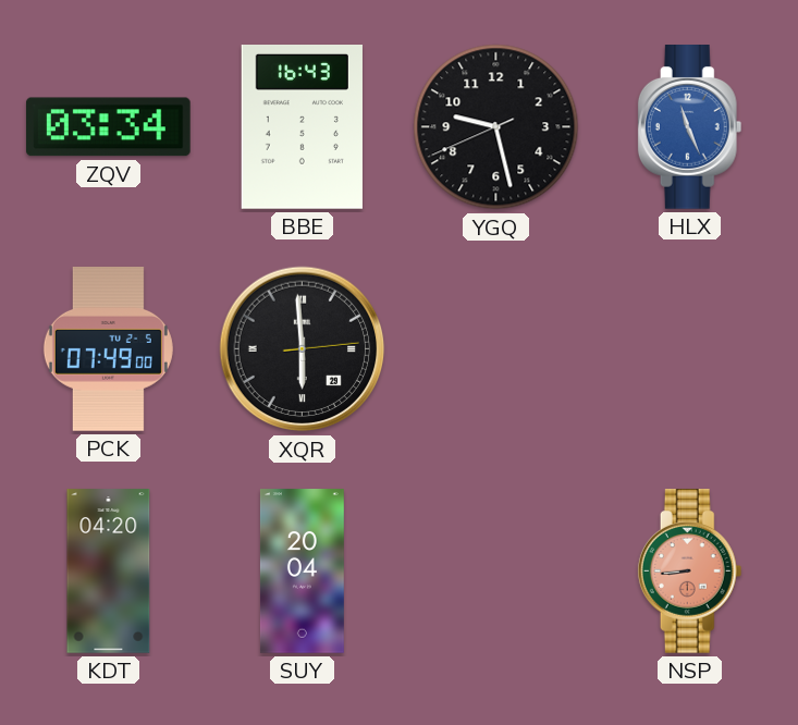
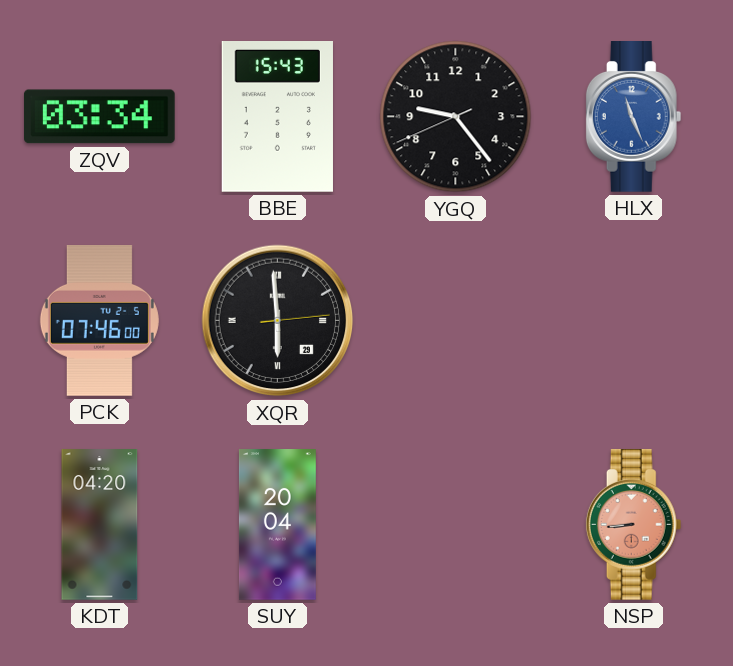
BBE: 16:43 -> 15:43 (277, 117)
YGQ: 9:27 -> 9:23 (456, 117)
PCK: 07:49 -> 07:46 (99, 321)
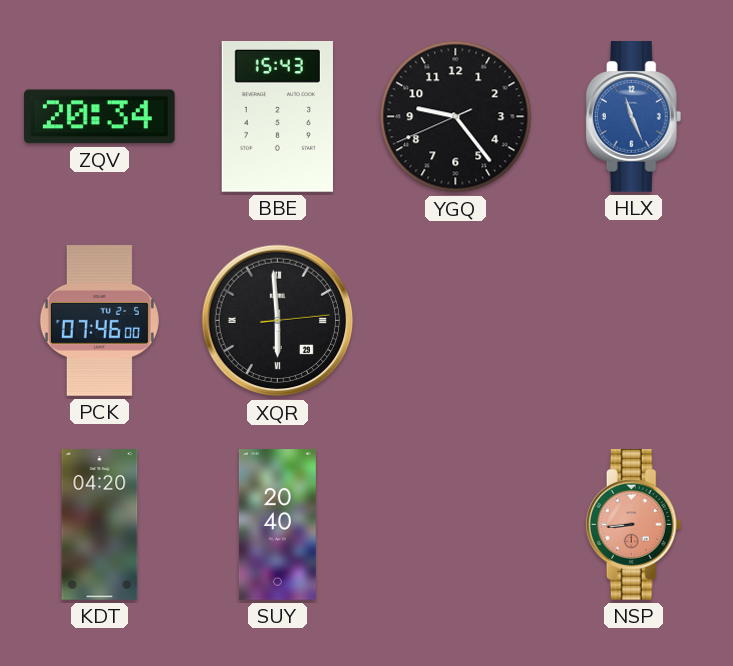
ZQV: 03:34 -> 20:34 (99, 117)
SUY: 20:04 -> 20:40 (277, 525)
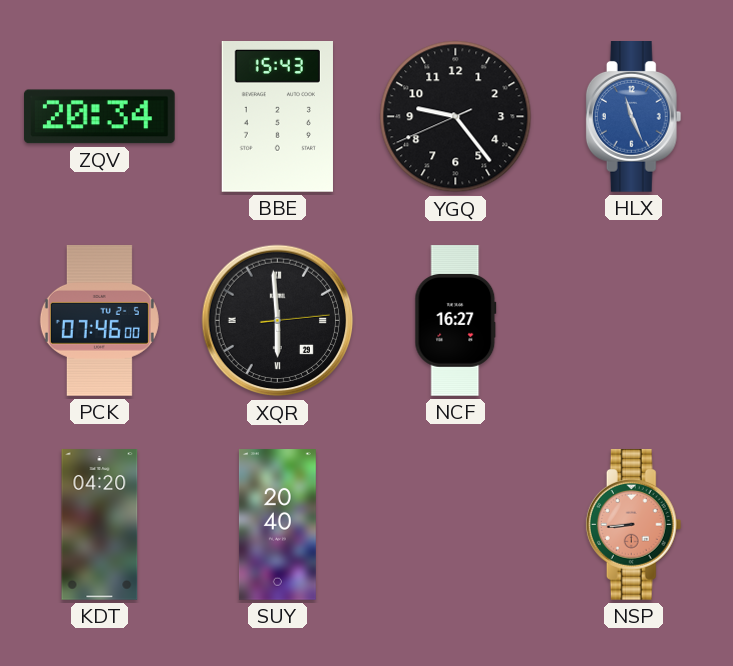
NCF: none -> 16:27 (456, 321)
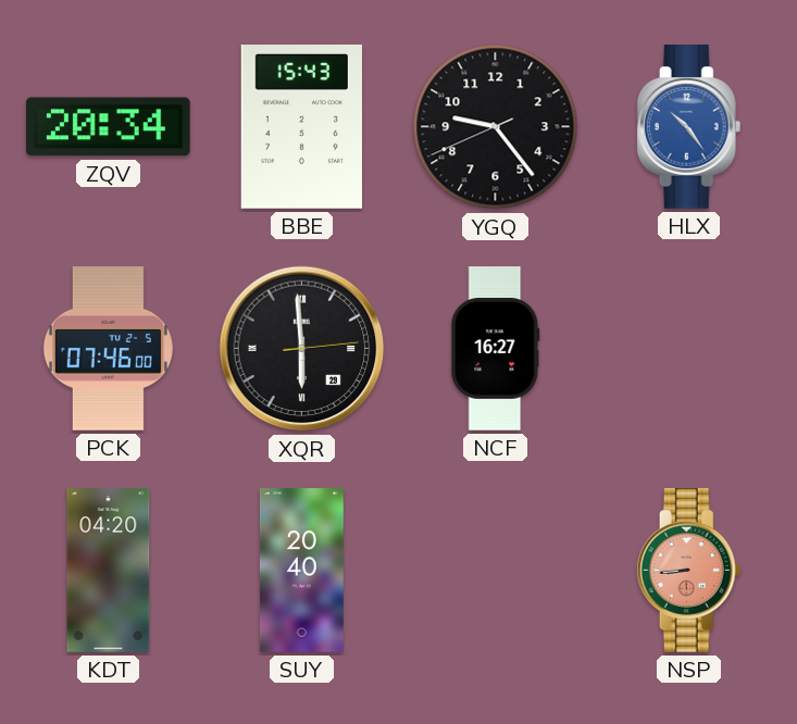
HLX: 11:26 -> 10:24 (689, 127)
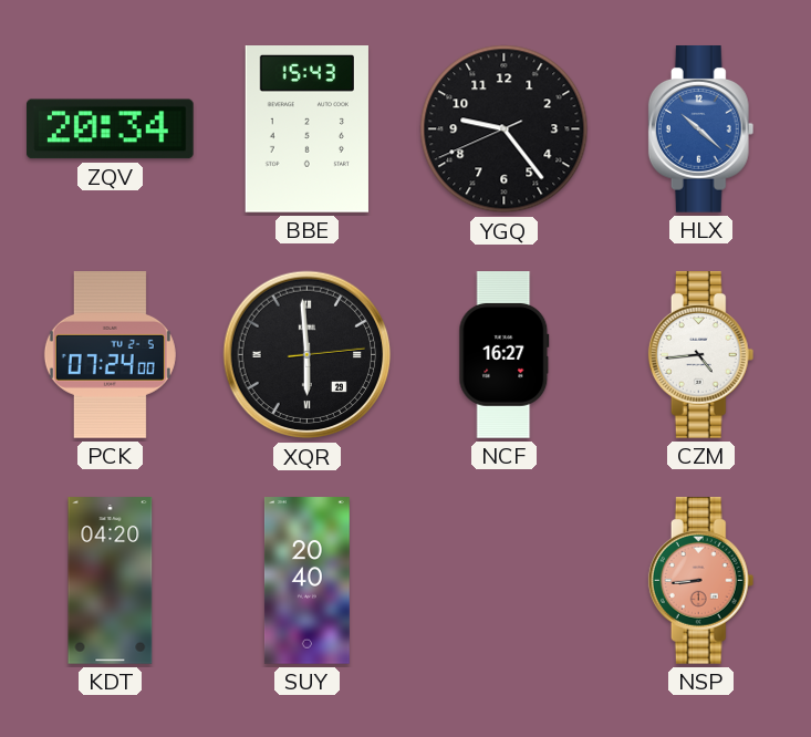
HLX: 10:24 -> 10:22 (701, 129)
PCK: 07:46 -> 07:24 (110, 355)
CZM: none -> 4:44 (701, 355)
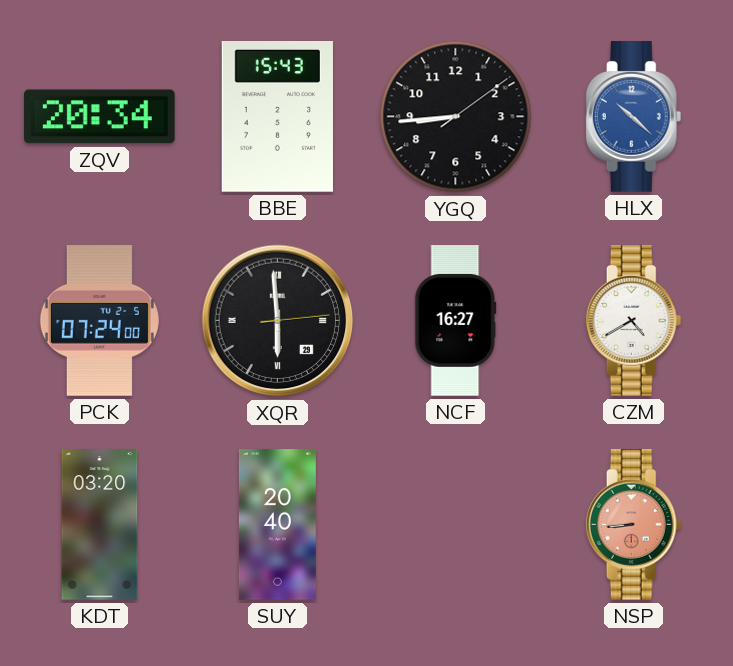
YGQ: 9:23 -> 8:44 (456, 117)
CZM: 4:44 -> 4:40 (634, 321)
KDT: 04:20 -> 03:20 (100, 525)
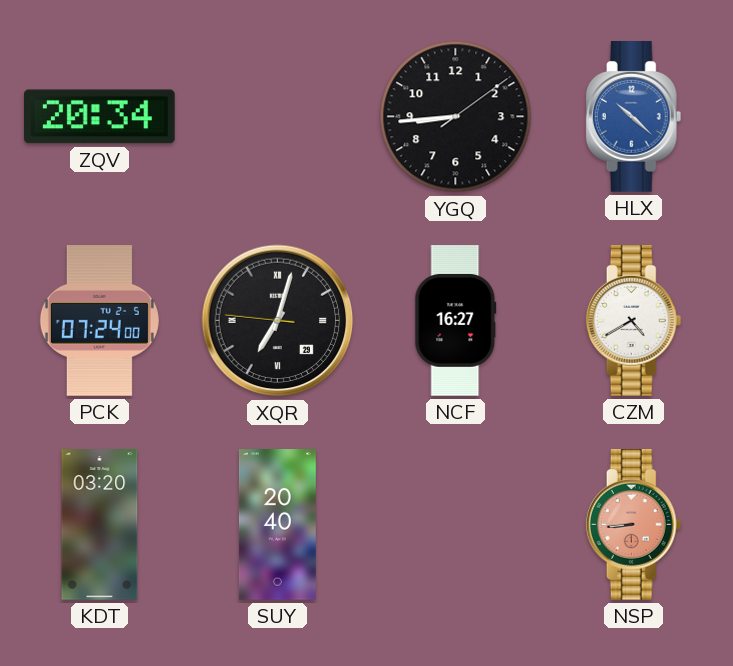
BBE: 15:43 -> none (277, 117)
XQR: 5:59 -> 7:02 (278, 321)
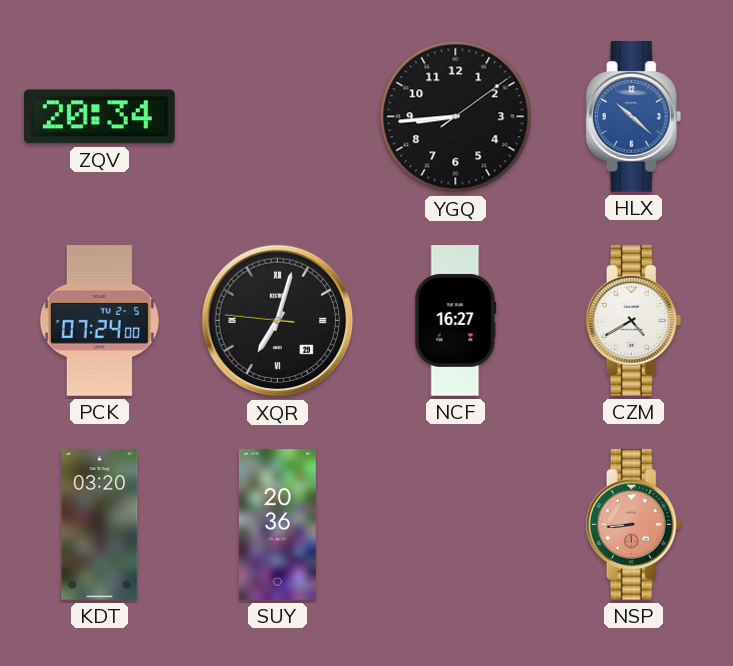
SUY: 20:40 -> 20:36 (277, 525)
